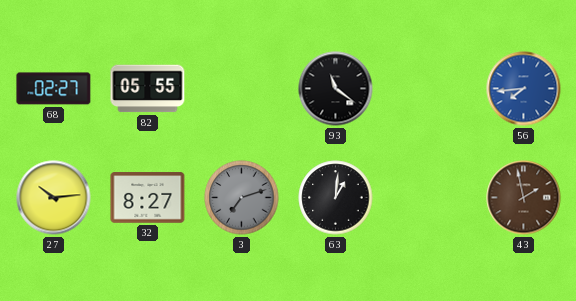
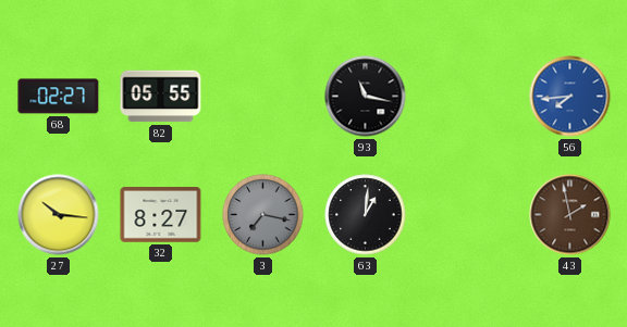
93: 11:21 -> 11:17 (366, 97)
27: 10:14 -> 10:16 (59, 215)
3: 7:12 -> 7:17 (263, 215)
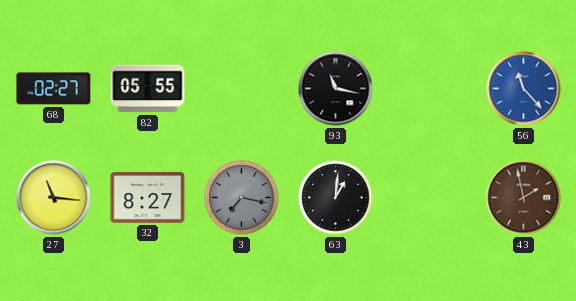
56: 7:44 -> 11:23 (524, 89)
27: 10:16 -> 11:16 (54, 198)
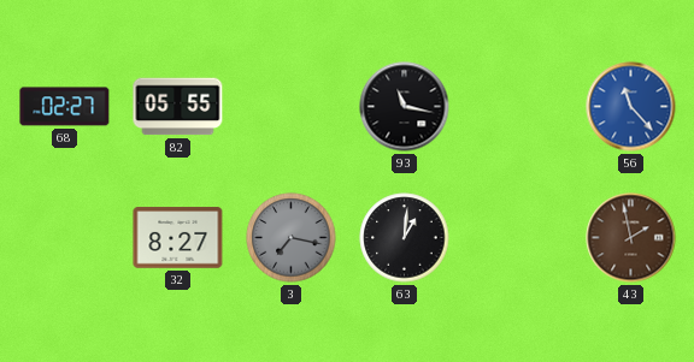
27: 11:16 -> none (54, 198)
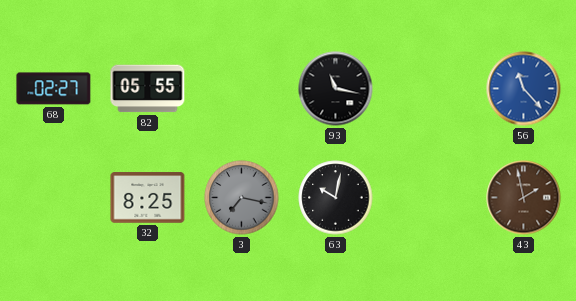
32: 8:27 -> 8:25 (148, 198)
63: 1:01 -> 10:02 (336, 198)
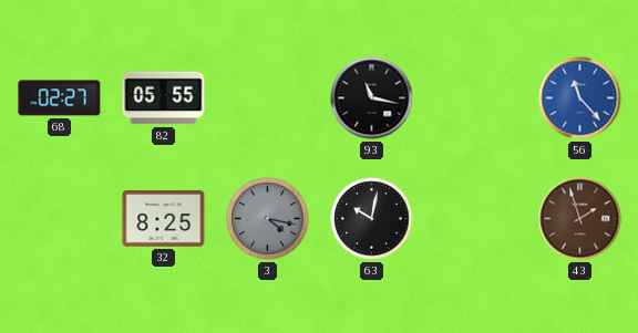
3: 7:17 -> 4:17 (268, 219)
43: 1:58 -> 1:57 (580, 219)
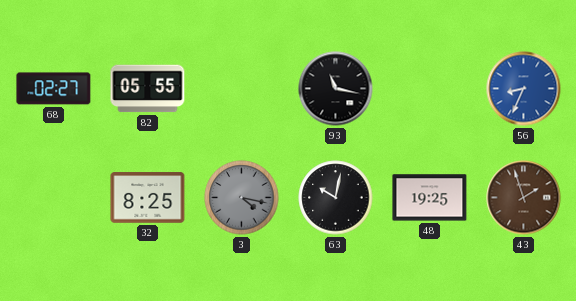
56: 11:23 -> 8:34 (524, 89)
48: none -> 19:25 (430, 198)
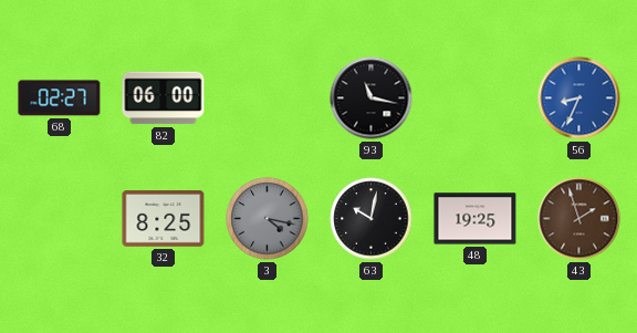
82: 05:55 -> 06:00 (164, 98)
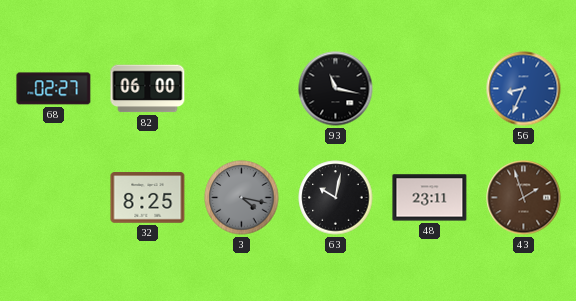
48: 19:25 -> 23:11 (430, 198)
